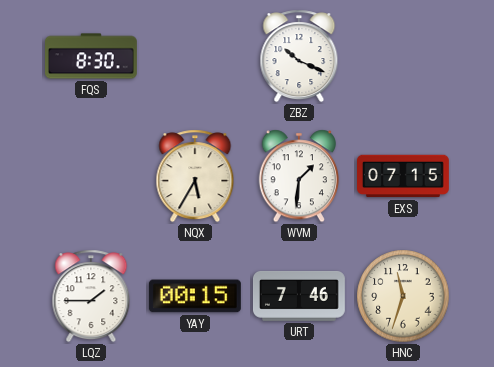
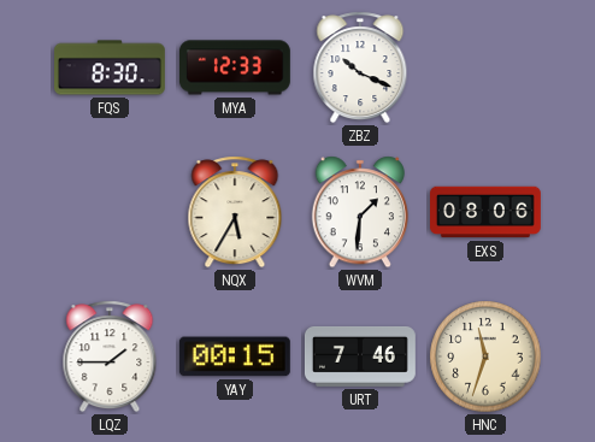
MYA: none -> 12:33 (235, 67)
EXS: 07:15 -> 08:06 (487, 212)
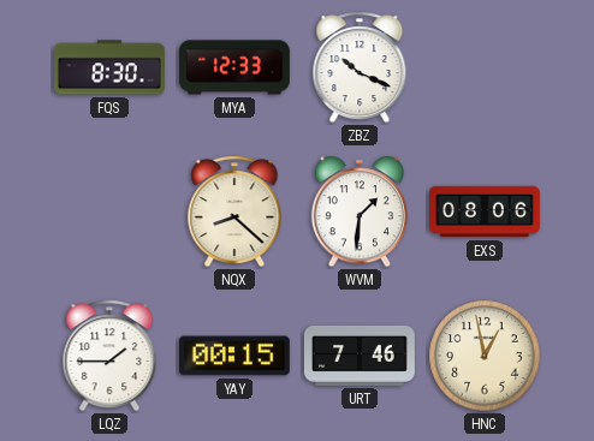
NQX: 5:35 -> 8:22 (234, 211)
HNC: 11:33 -> 12:58 (485, 356)
